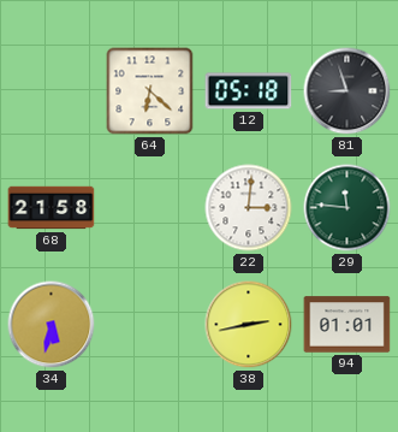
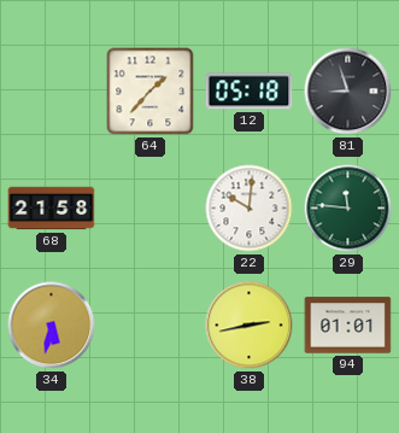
64: 6:22 -> 1:37 (151, 92)
22: 3:01 -> 10:01 (250, 209)
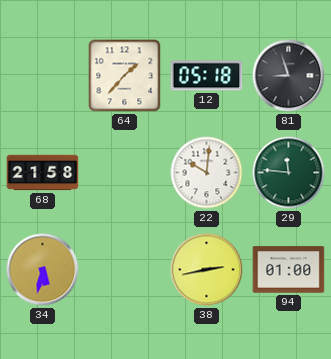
94: 01:01 -> 01:00 (289, 270)
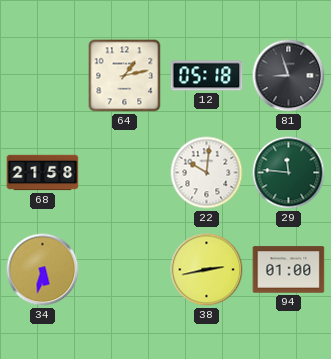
64: 1:37 -> 1:13 (125, 76)
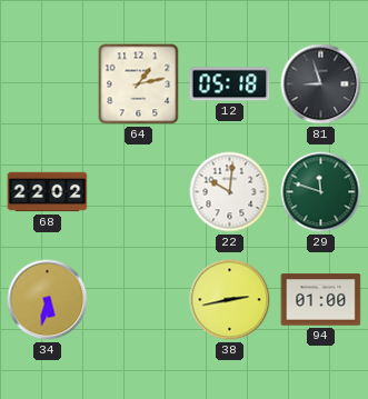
68: 21:58 -> 22:02 (48, 192)
29: 11:46 -> 11:48 (321, 192)
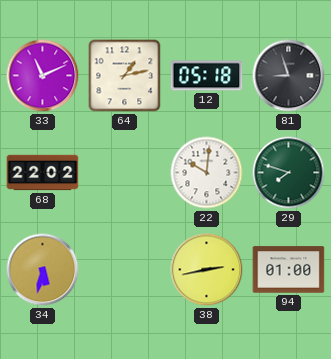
33: none -> 11:11 (43, 76)
29: 11:48 -> 7:48 (289, 173)
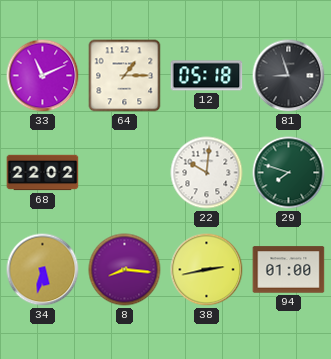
64: 1:13 -> 1:15 (125, 76)
8: none -> 8:16 (125, 270)
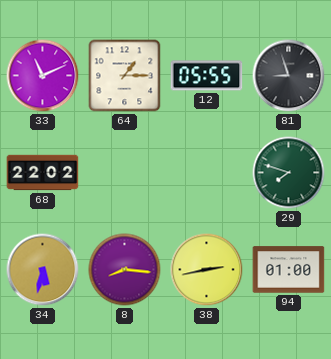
12: 05:18 -> 05:55 (207, 76)
22: 10:01 -> none (207, 173)
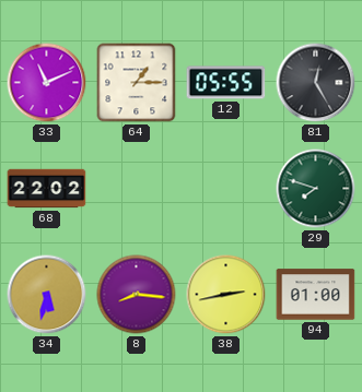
81: 8:57 -> 12:25 (316, 83)
